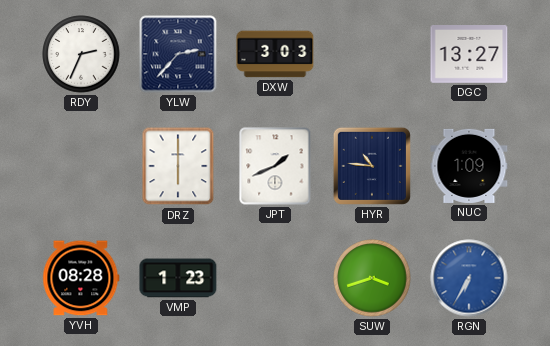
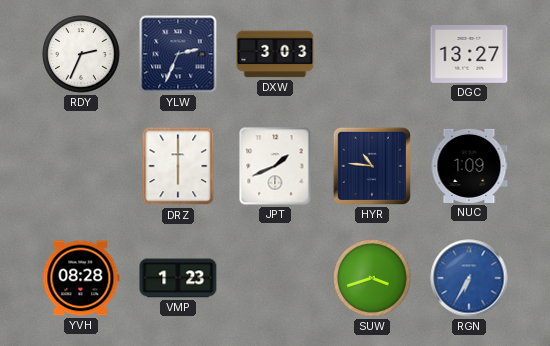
YLW: 2:37 -> 2:34 (178, 54)
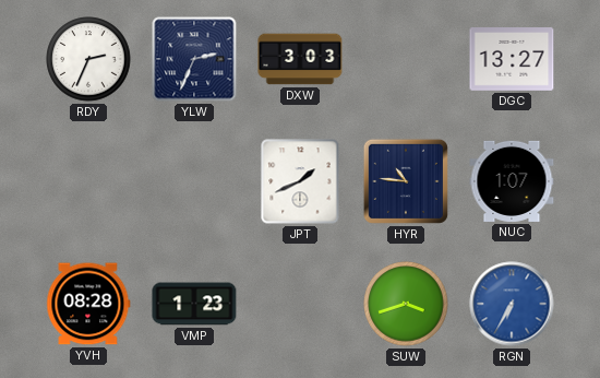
DRZ: 6:00 -> none (178, 166)
NUC: 1:09 -> 1:07 (512, 181)
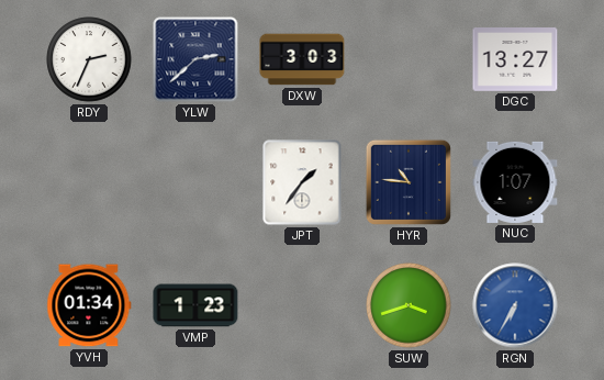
YLW: 2:34 -> 2:38 (195, 59)
JPT: 1:41 -> 1:36 (302, 182)
YVH: 08:28 -> 01:34 (89, 305)
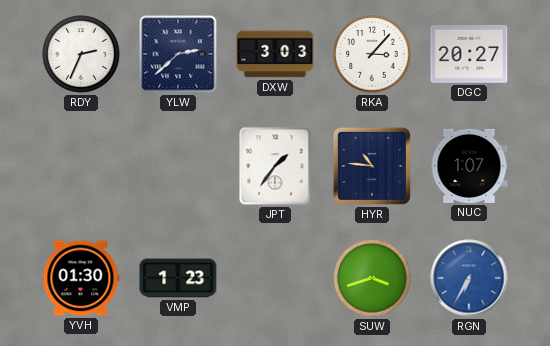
RKA: none -> 3:07 (372, 54)
DGC: 13:27 -> 20:27 (469, 55)
YVH: 01:34 -> 01:30 (81, 278)
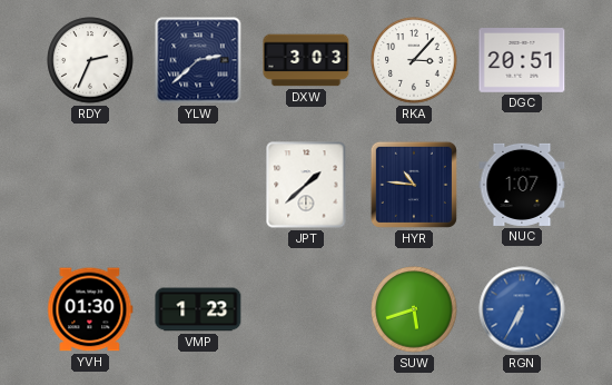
DGC: 20:27 -> 20:51 (522, 61)
JPT: 1:36 -> 1:38 (306, 185)
SUW: 3:42 -> 5:42 (414, 309)
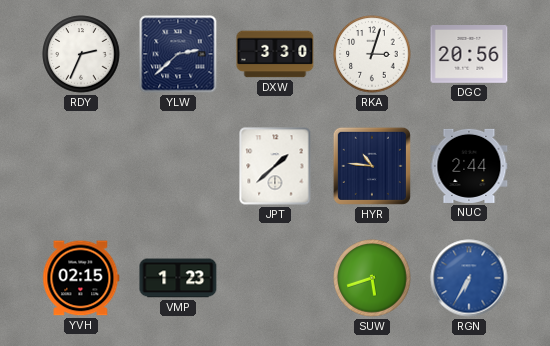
DXW: 3:03 -> 3:30 (275, 54)
RKA: 3:07 -> 3:03 (372, 54)
DGC: 20:51 -> 20:56 (469, 55)
NUC: 1:07 -> 2:44 (469, 166)
YVH: 01:30 -> 02:15 (81, 278)
